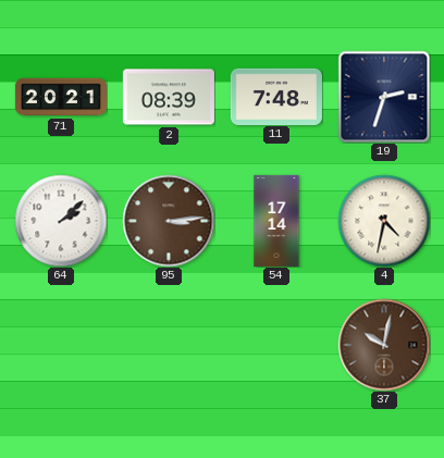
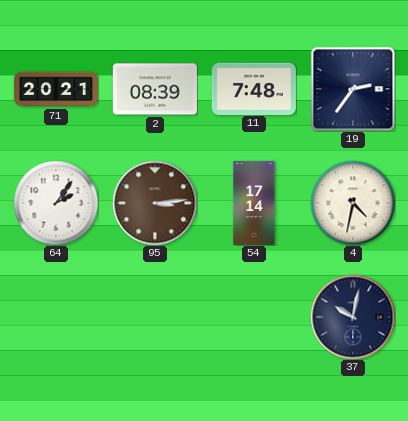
19: 2:33 -> 2:36 (353, 89)
64: 2:08 -> 2:06 (56, 203)
37 dial: brown -> navy (353, 317)
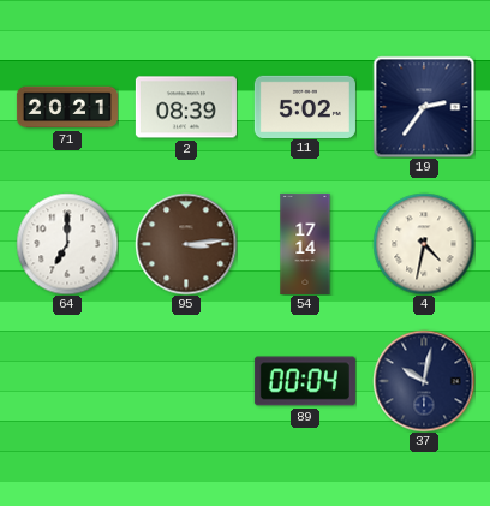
11: 7:48 -> 5:02 (305, 106)
64: 2:06 -> 7:00 (67, 244)
89: none -> 00:04 (305, 381)
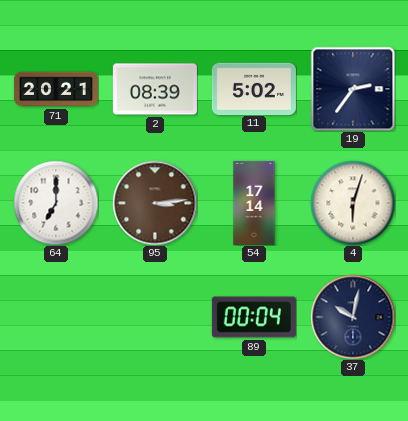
4: 4:32 -> 6:03 (353, 203)
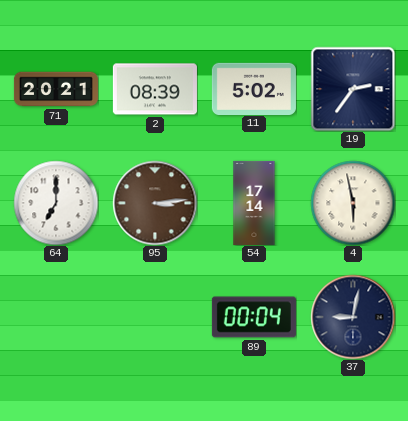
4: 6:03 -> 5:58 (353, 203)
37: 10:02 -> 9:02 (353, 317)
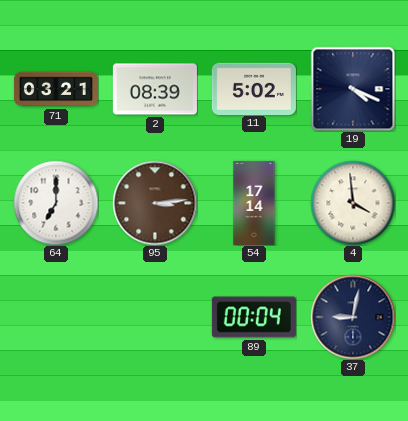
71: 20:21 -> 03:21 (56, 89)
19: 2:36 -> 4:19 (353, 89)
4: 5:58 -> 3:59 (353, 203)
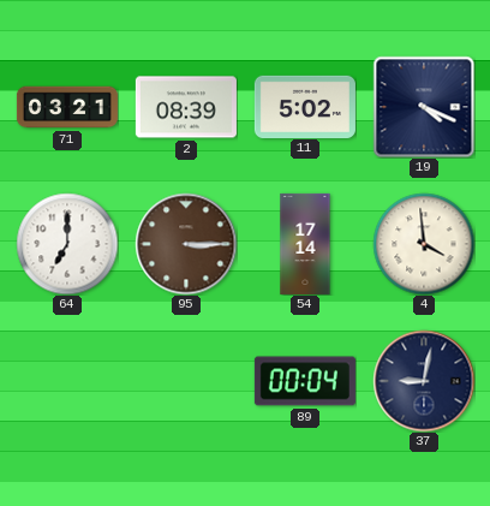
95: 3:14 -> 3:15 (186, 244)
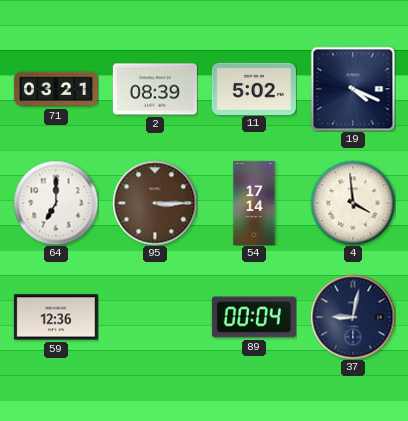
59: none -> 12:36 (56, 317)
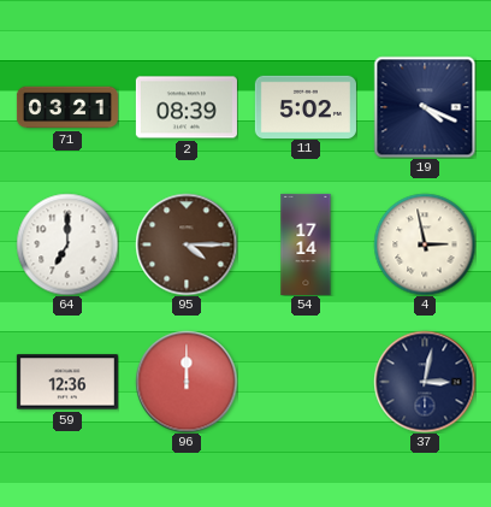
95: 3:15 -> 4:15 (187, 244)
4: 3:59 -> 2:58 (425, 244)
96: none -> 12:00 (187, 382)
89: 00:04 -> none (254, 317)
37: 9:02 -> 3:02 (425, 382)
